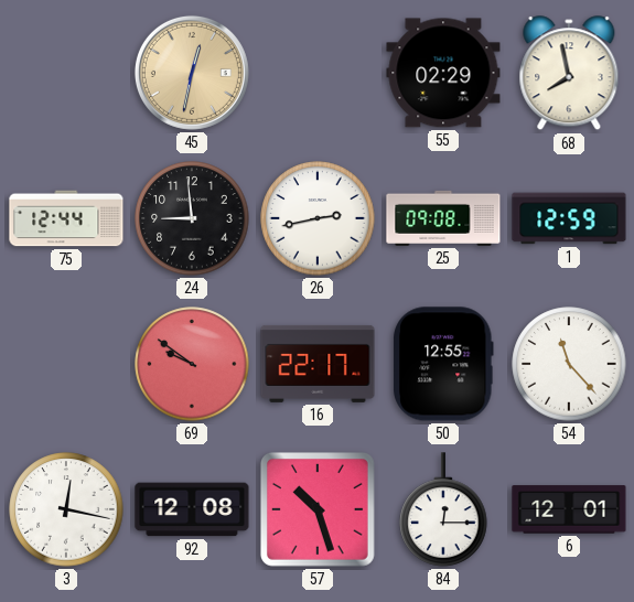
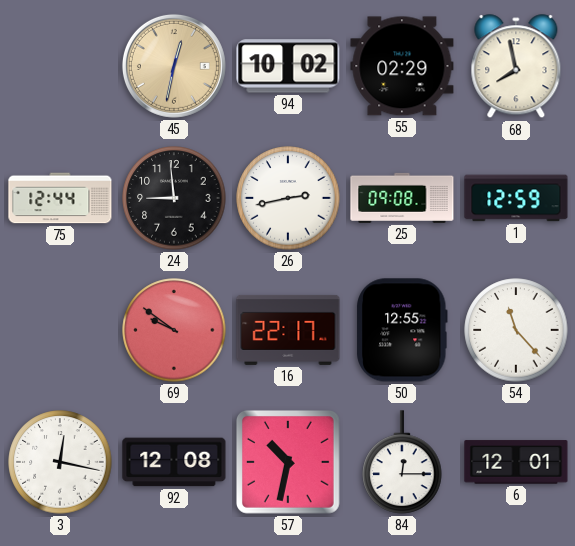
94: none -> 10:02 (288, 66)
57: 10:27 -> 10:32 (288, 462)
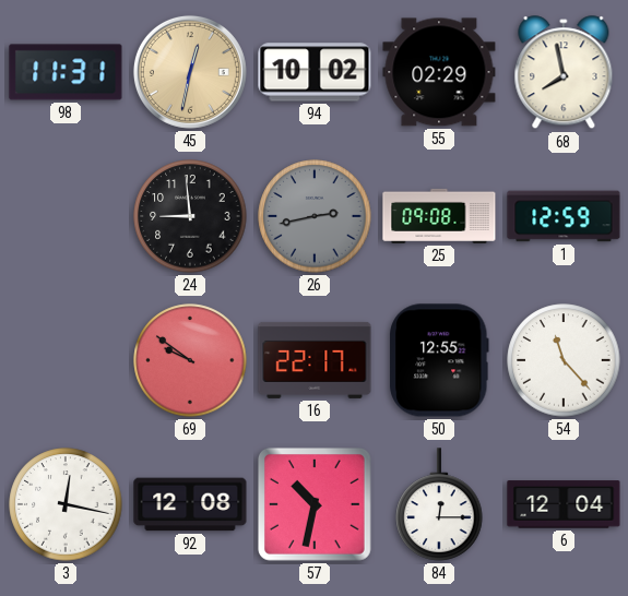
98: none -> 11:31 (66, 72)
75: 12:44 -> none (60, 198)
26 dial: white -> grey (315, 216)
6: 12:01 -> 12:04 (564, 504)
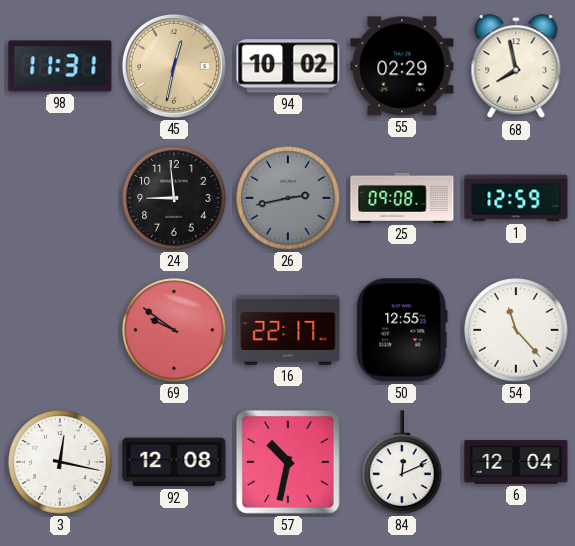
84: 12:15 -> 12:11 (402, 462)
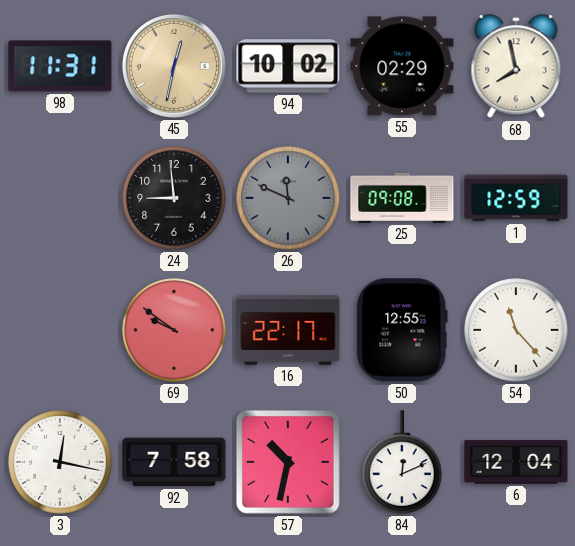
26: 2:43 -> 11:49 (288, 198)
92: 12:08 -> 7:58 (174, 462)
